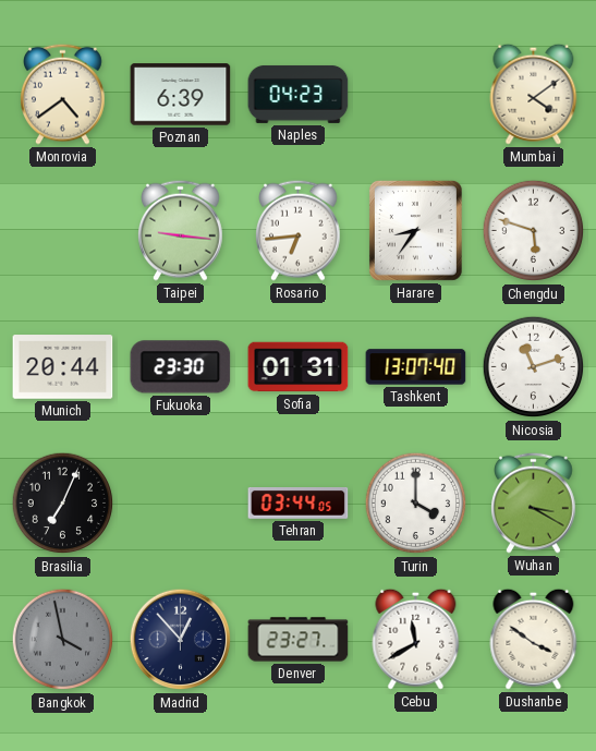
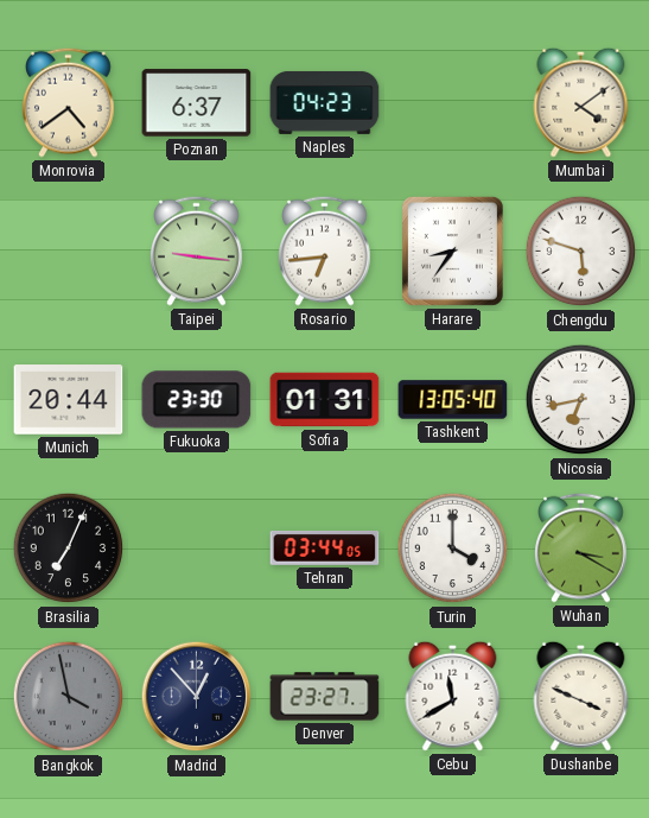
Poznan: 6:39 -> 6:37 (197, 103)
Tashkent: 13:07 -> 13:05 (453, 400)
Nicosia: 11:12 -> 6:43 (581, 400)
Dushanbe: 3:51 -> 3:49 (581, 696)
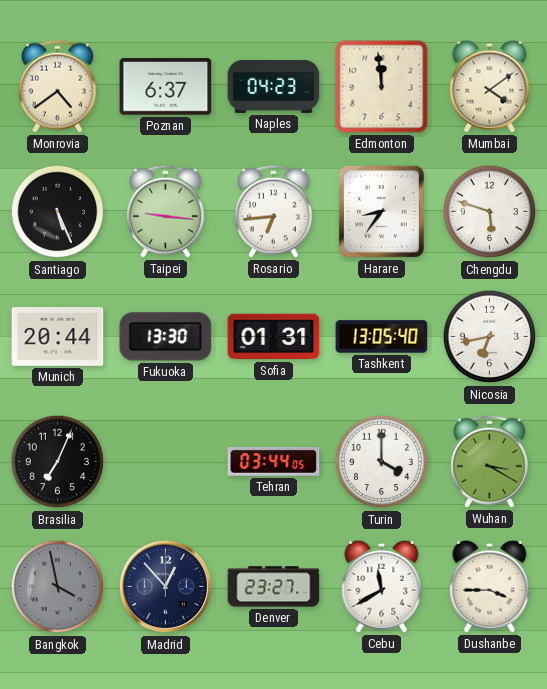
Edmonton: none -> 11:59 (382, 87)
Santiago: none -> 5:26 (58, 212)
Fukuoka: 23:30 -> 13:30 (166, 337)
Dushanbe: 3:49 -> 3:45 (490, 586)
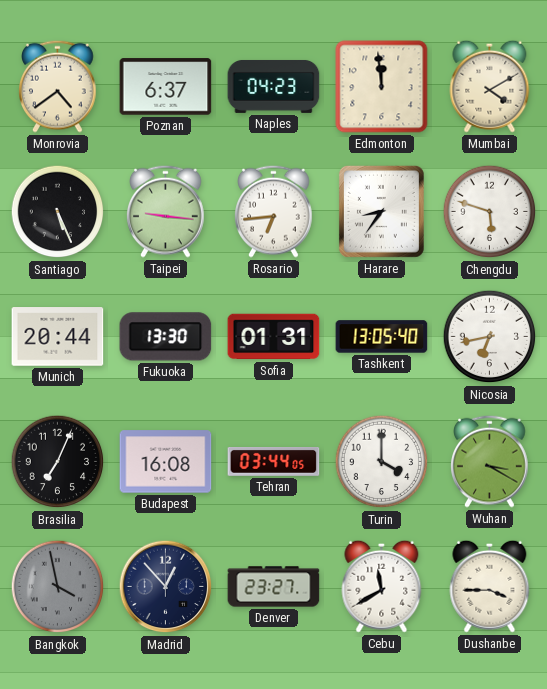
Mumbai: 4:09 -> 4:10 (490, 86)
Budapest: none -> 16:08 (166, 462)
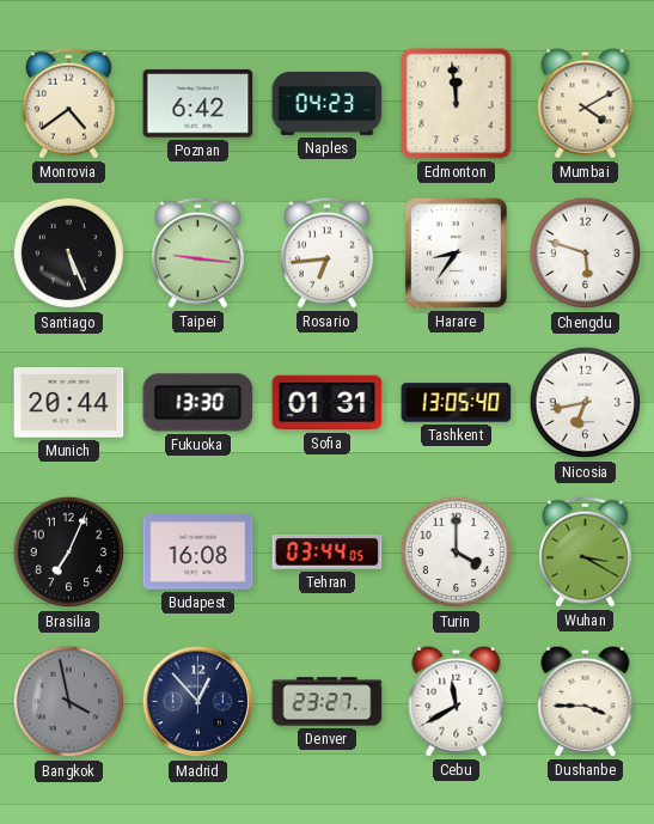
Poznan: 6:37 -> 6:42 (198, 104)
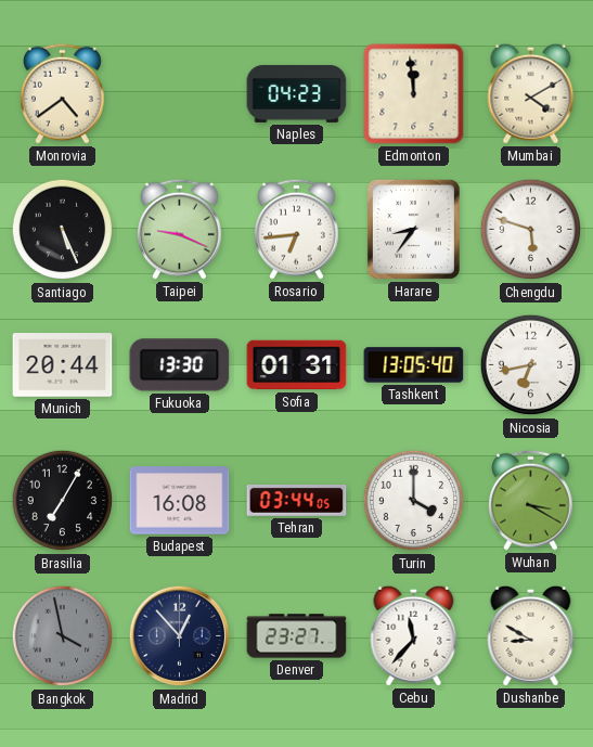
Poznan: 6:42 -> none (198, 104)
Taipei: 9:16 -> 9:19 (180, 229)
Brasilia: 7:04 -> 7:05 (63, 501)
Cebu: 11:40 -> 11:37 (414, 635)
Dushanbe: 3:45 -> 8:50 (531, 635)
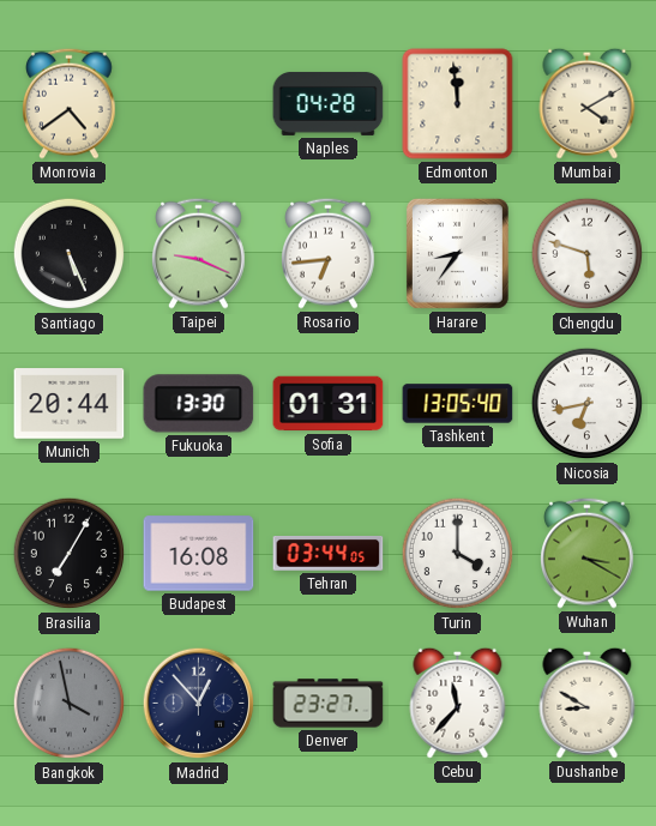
Naples: 04:23 -> 04:28 (329, 103)
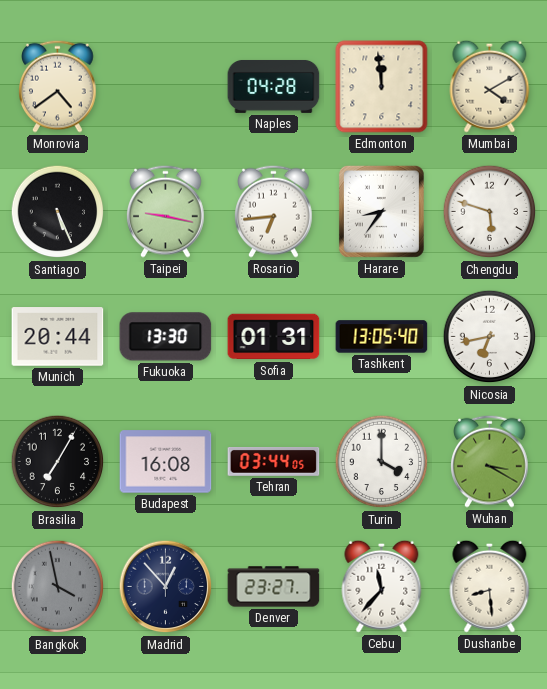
Taipei: 9:19 -> 9:17 (166, 211)
Dushanbe: 8:50 -> 8:29 (490, 586)
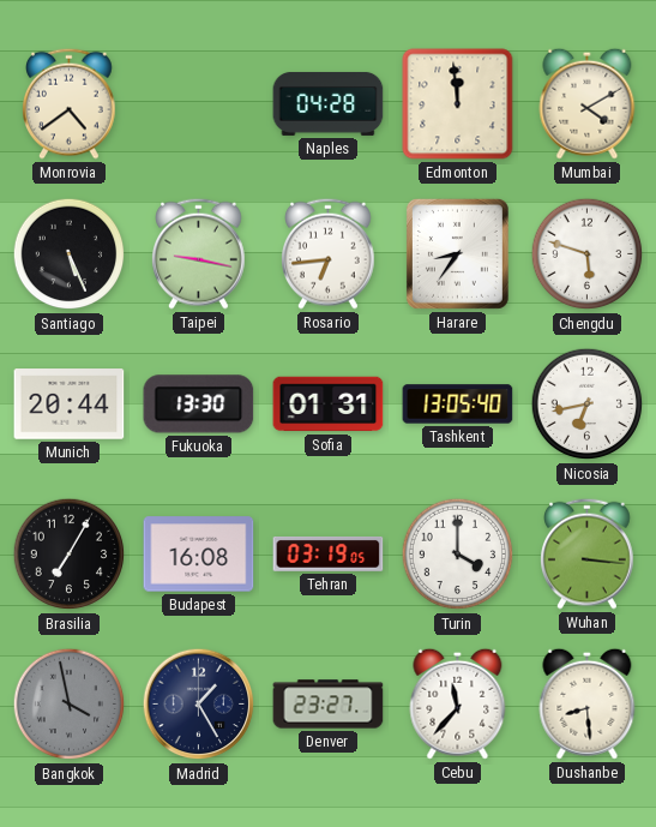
Tehran: 03:44 -> 03:19 (329, 555)
Wuhan: 3:20 -> 3:16 (588, 553)
Madrid: 12:53 -> 1:25 (199, 705)
